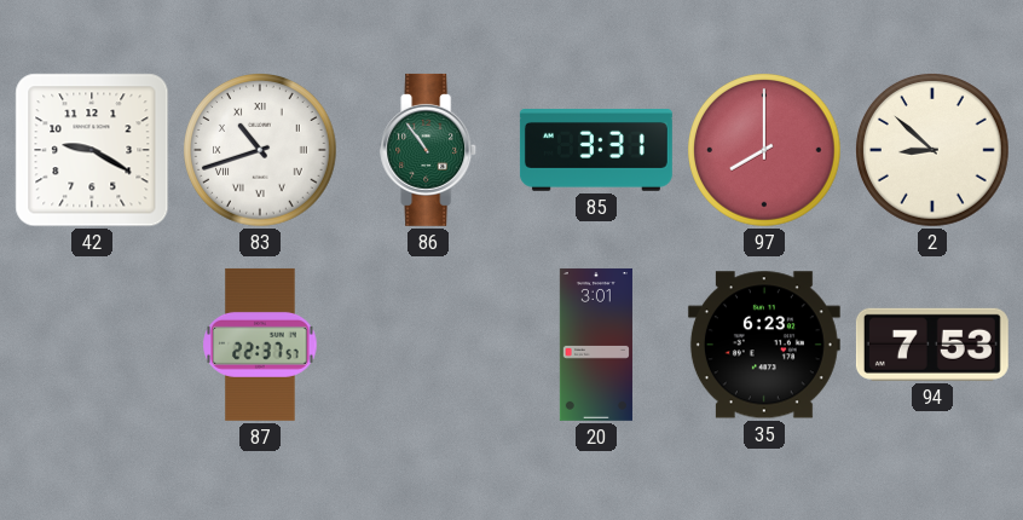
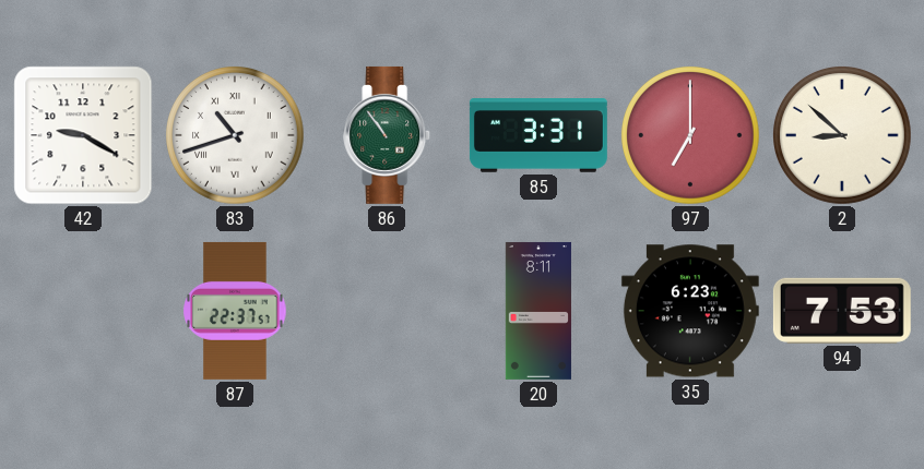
97: 8:00 -> 7:00 (691, 136)
20: 3:01 -> 8:11 (538, 311)
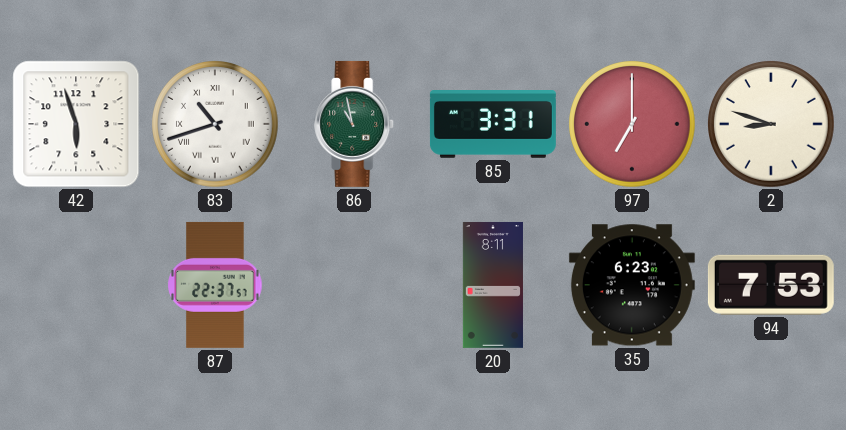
42: 9:20 -> 5:57 (76, 124)
86: 10:54 -> 10:58 (355, 124)
2: 8:52 -> 8:48 (772, 125)
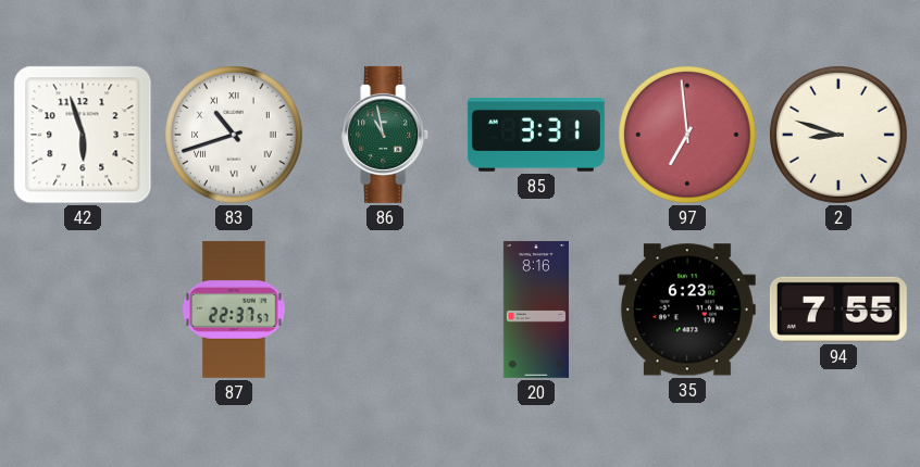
97: 7:00 -> 6:59 (688, 136)
20: 8:11 -> 8:16 (536, 310)
94: 7:53 -> 7:55 (838, 310)
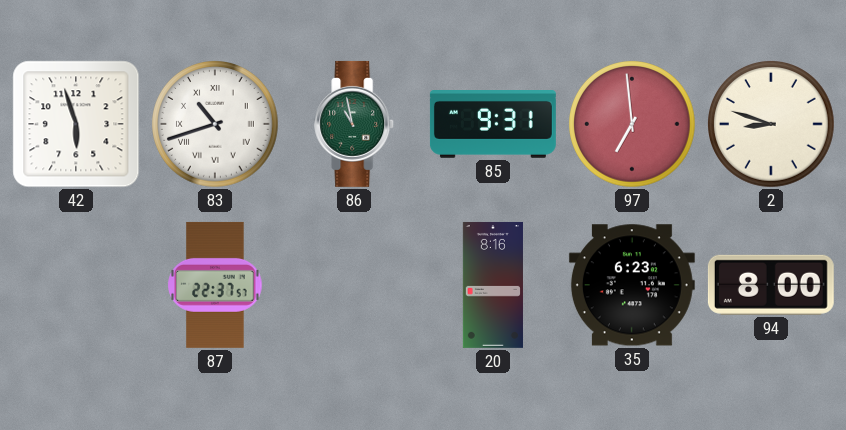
85: 3:31 -> 9:31 (493, 125)
94: 7:55 -> 8:00 (771, 285)
